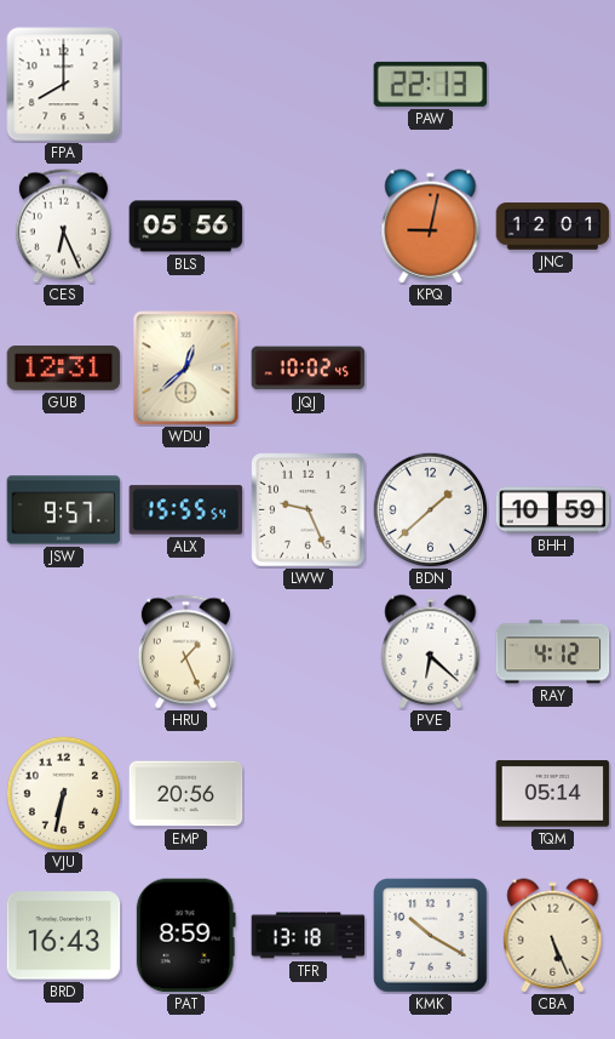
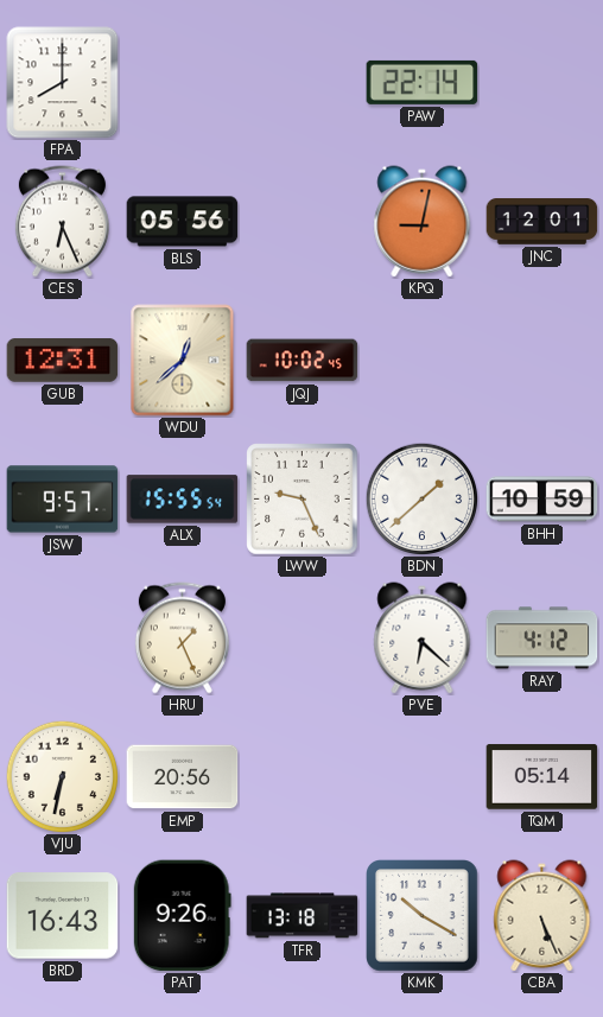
PAW: 22:13 -> 22:14 (423, 82)
PAT: 8:59 -> 9:26 (182, 916)
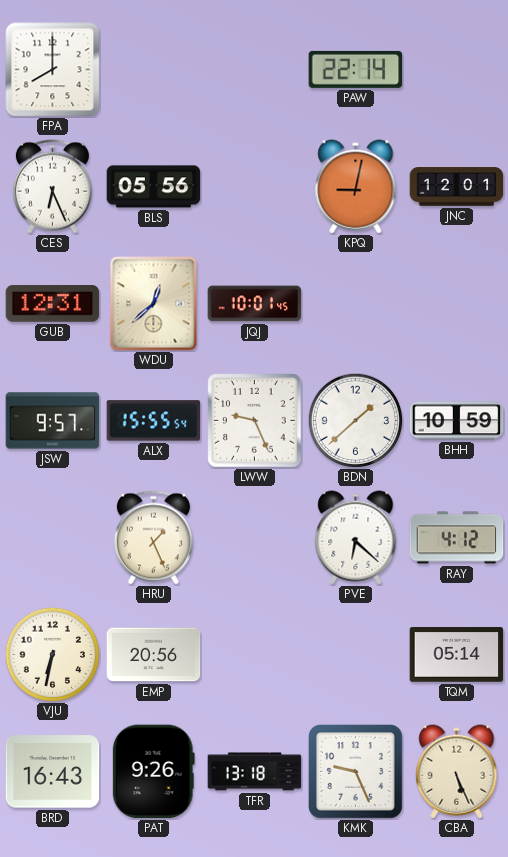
JQJ: 10:02 -> 10:01 (255, 304)
KMK: 10:20 -> 9:26 (356, 772)
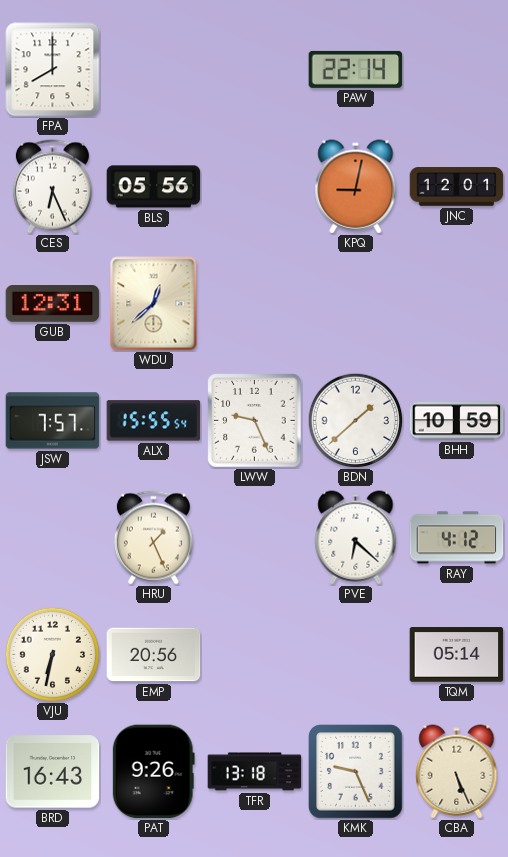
JQJ: 10:01 -> none (255, 304)
JSW: 9:57 -> 7:57 (53, 421)
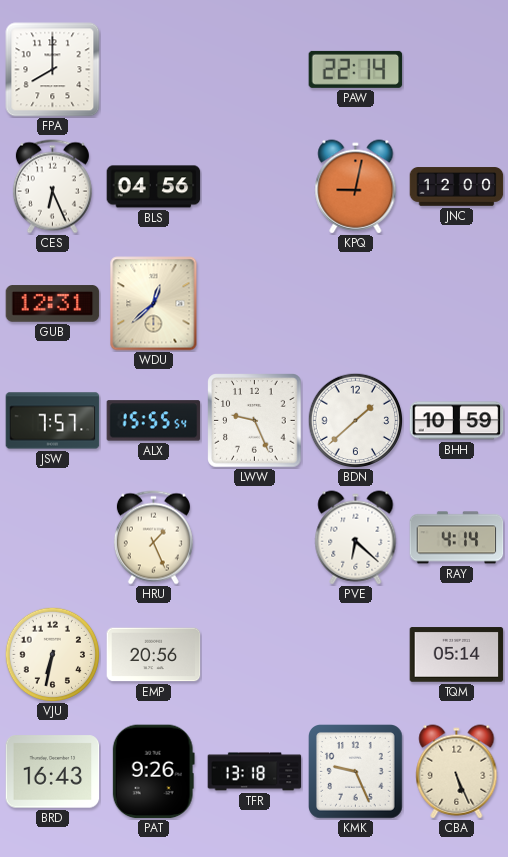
BLS: 05:56 -> 04:56 (154, 187)
JNC: 12:01 -> 12:00 (457, 187)
RAY: 4:12 -> 4:14 (457, 538)
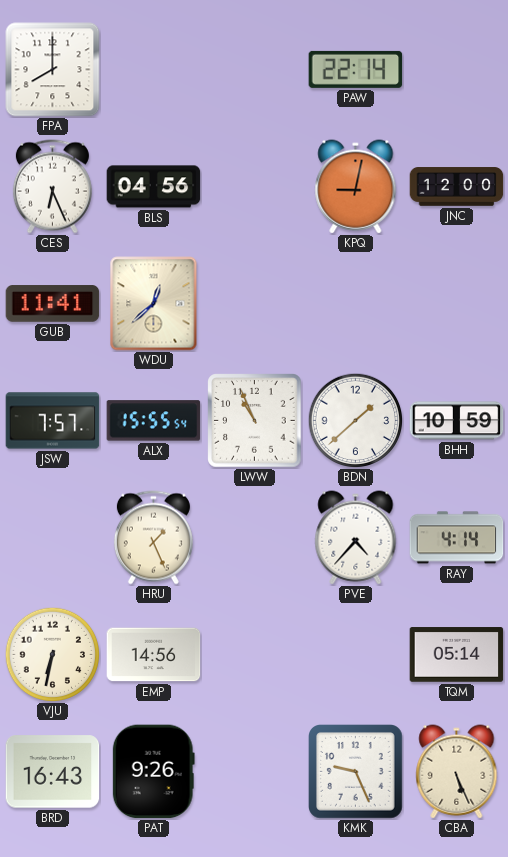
GUB: 12:31 -> 11:41 (53, 304)
LWW: 9:26 -> 10:56 (255, 421)
PVE: 6:22 -> 4:37 (356, 538)
EMP: 20:56 -> 14:56 (154, 655)
TFR: 13:18 -> none (255, 772)
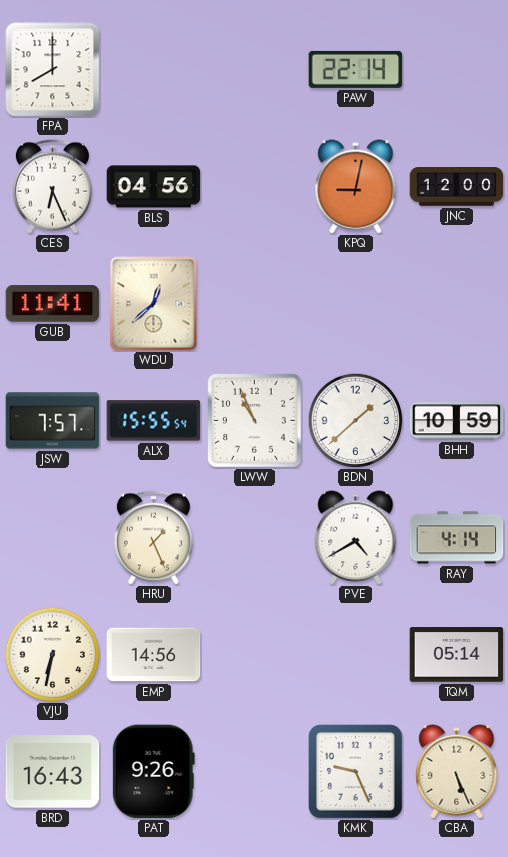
PVE: 4:37 -> 4:40 (356, 538)
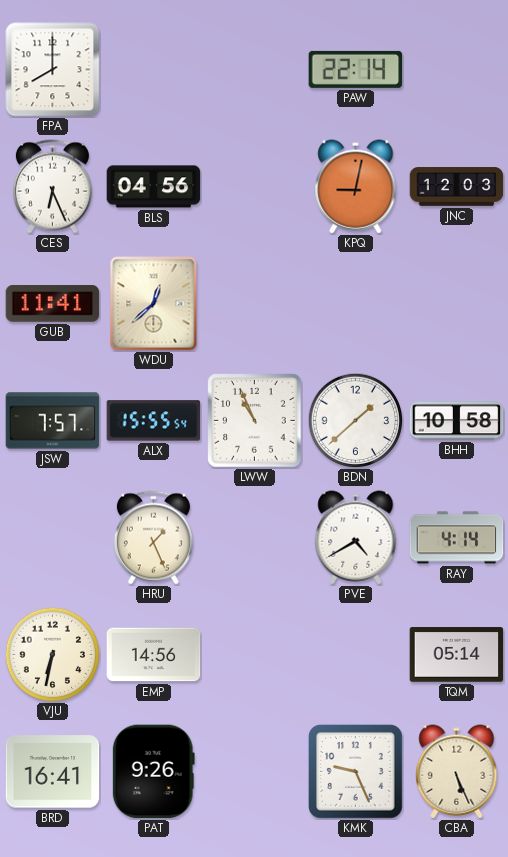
JNC: 12:00 -> 12:03 (457, 187)
BHH: 10:59 -> 10:58 (457, 421)
BRD: 16:43 -> 16:41 (53, 772)
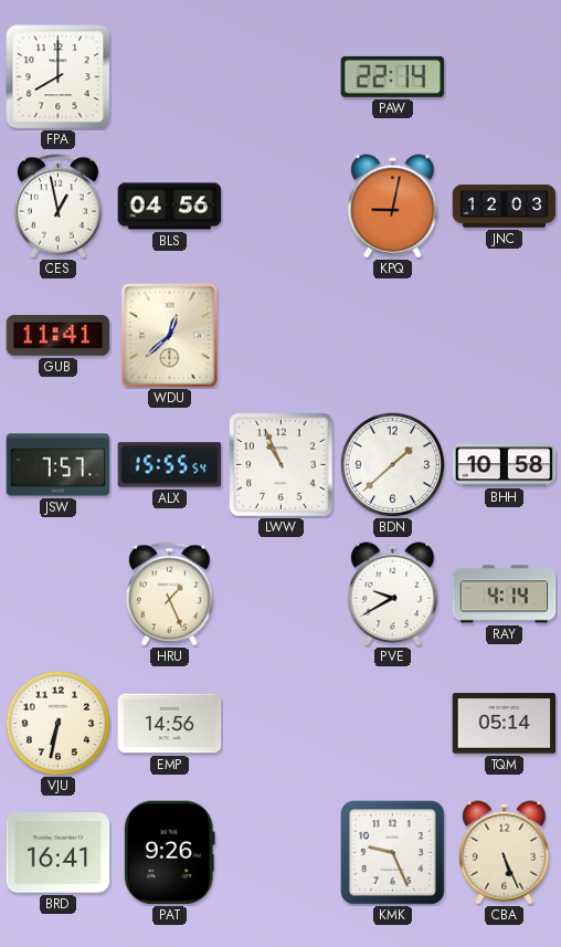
CES: 6:26 -> 12:58 (57, 207)
PVE: 4:40 -> 9:40 (393, 594)
